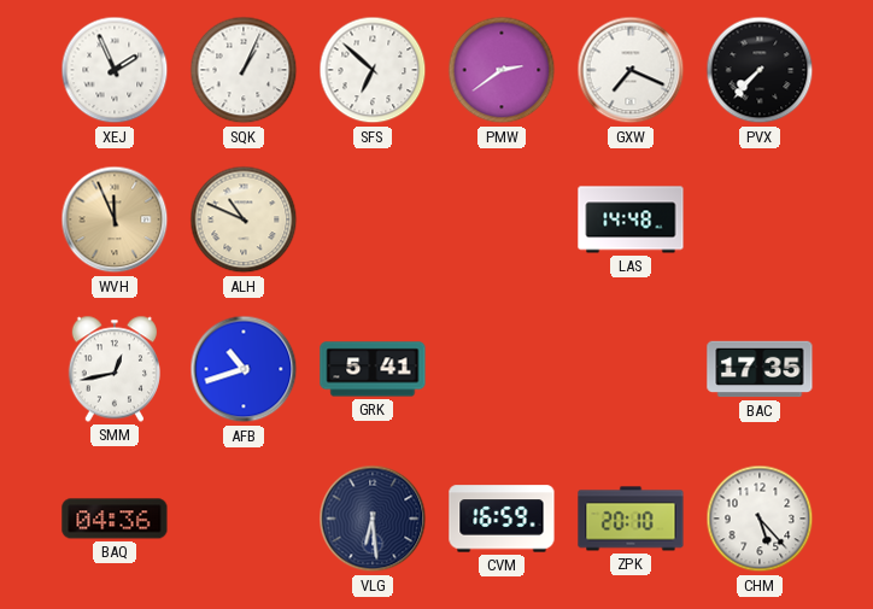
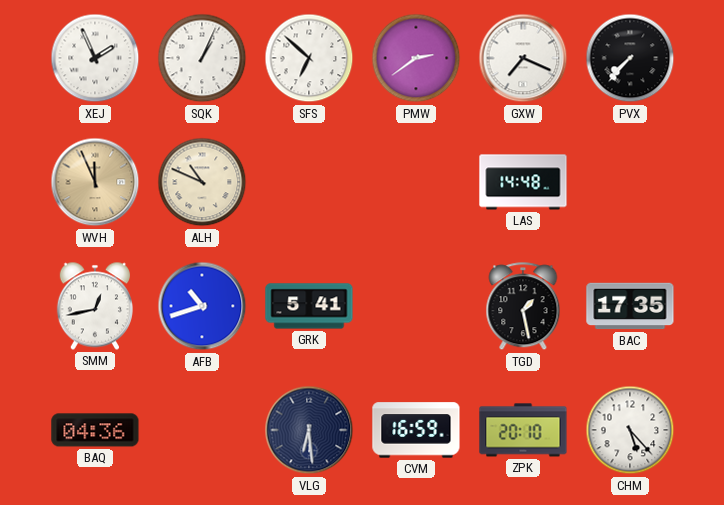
TGD: none -> 1:28 (523, 307)
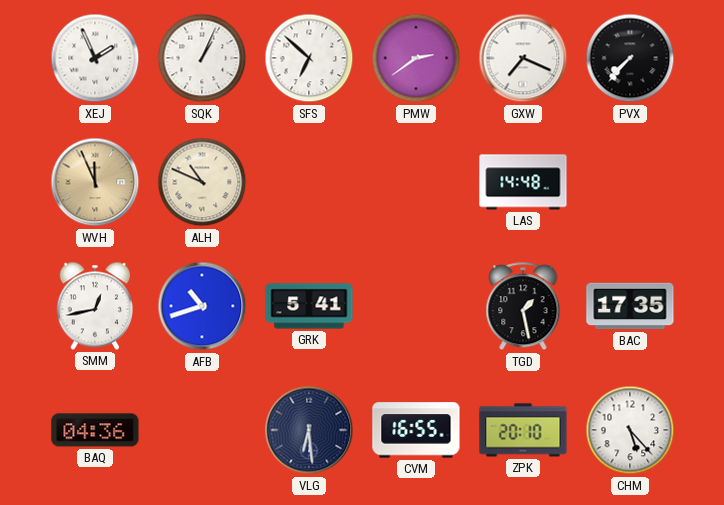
CVM: 16:59 -> 16:55 (416, 430)
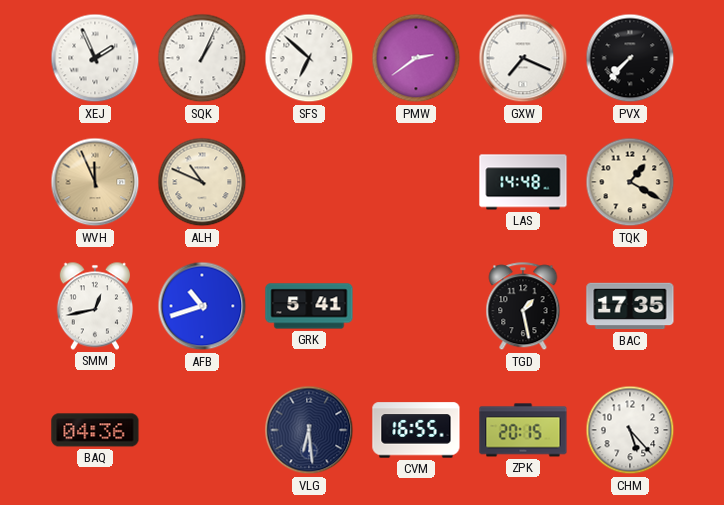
TQK: none -> 1:20 (630, 182)
ZPK: 20:10 -> 20:15 (523, 430)
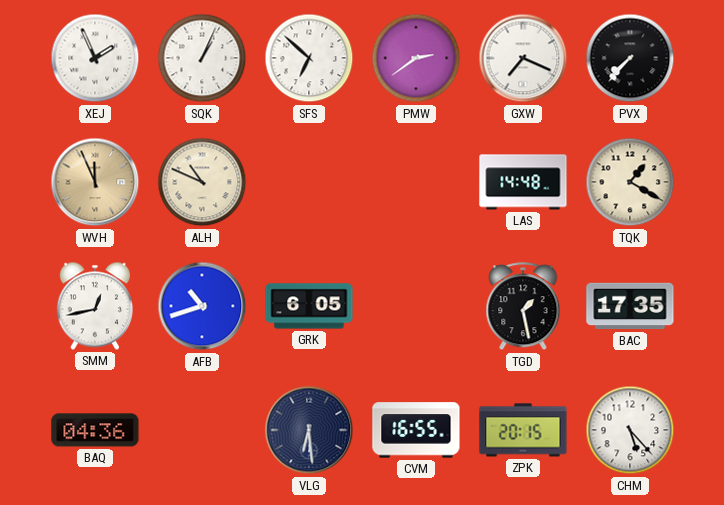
GRK: 5:41 -> 6:05 (309, 306)
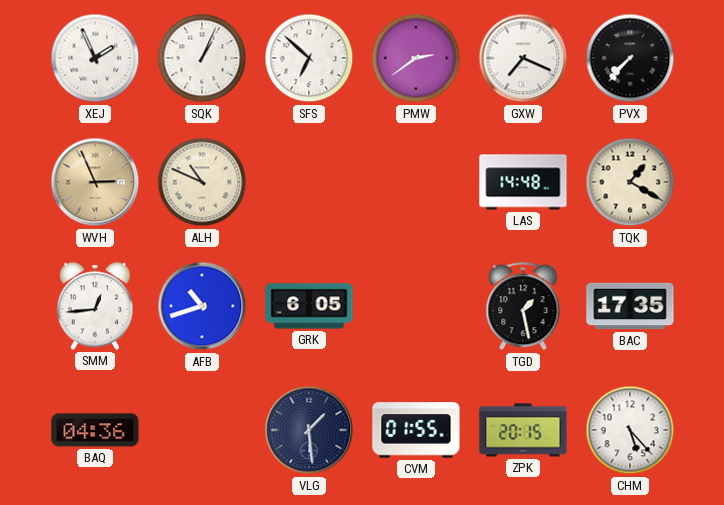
WVH: 11:56 -> 2:56 (95, 182)
SMM: 12:43 -> 12:44 (95, 306)
VLG: 6:29 -> 1:29 (309, 430)
CVM: 16:55 -> 01:55 (416, 430)
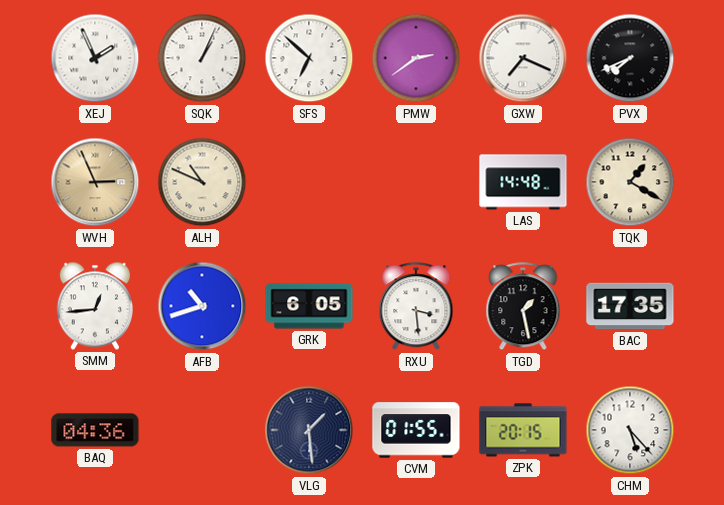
PVX: 7:37 -> 7:41 (630, 58)
RXU: none -> 3:29 (416, 307)
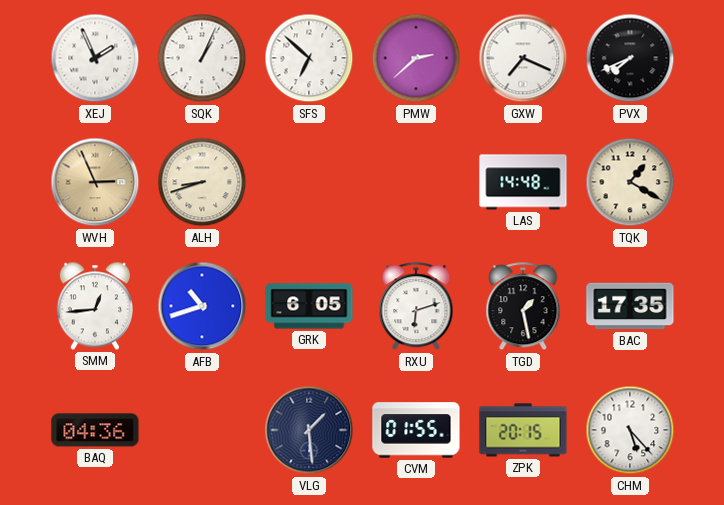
PMW: 2:39 -> 2:38 (416, 58)
ALH: 10:49 -> 8:42 (202, 182)
RXU: 3:29 -> 6:12 (416, 307)
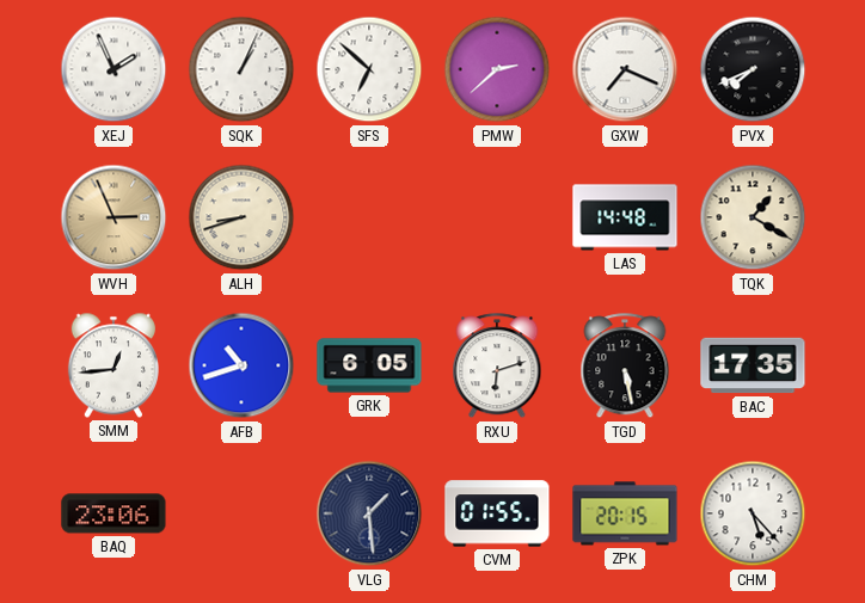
TGD: 1:28 -> 5:28 (625, 367)
BAQ: 04:36 -> 23:06 (114, 513)
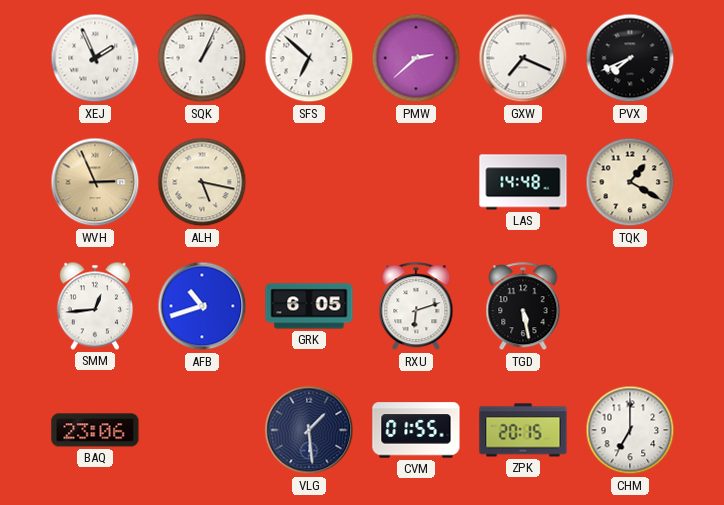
ALH: 8:42 -> 5:17 (202, 182)
BAC: 17:35 -> none (753, 365)
CHM: 5:23 -> 7:00 (630, 430)
